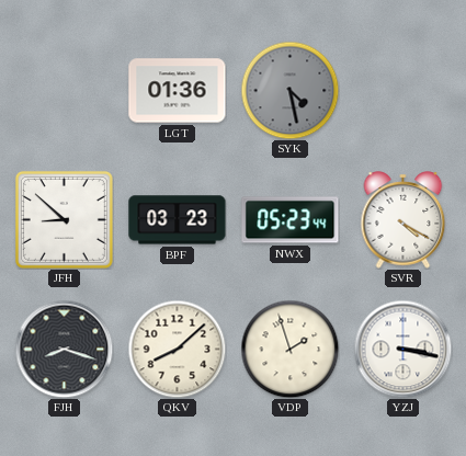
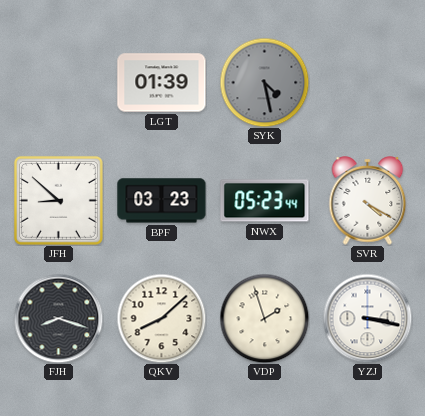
LGT: 01:36 -> 01:39 (162, 83)
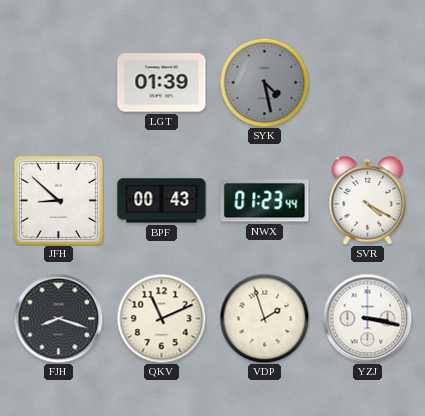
BPF: 03:23 -> 00:43 (162, 201)
NWX: 05:23 -> 01:23 (265, 201)
QKV: 8:08 -> 11:11 (161, 318)
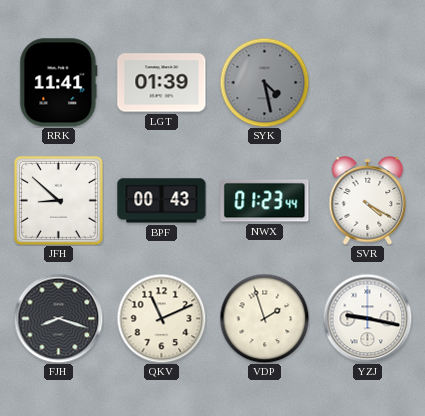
RRK: none -> 11:41 (59, 83)
YZJ: 3:17 -> 9:17 (367, 318)
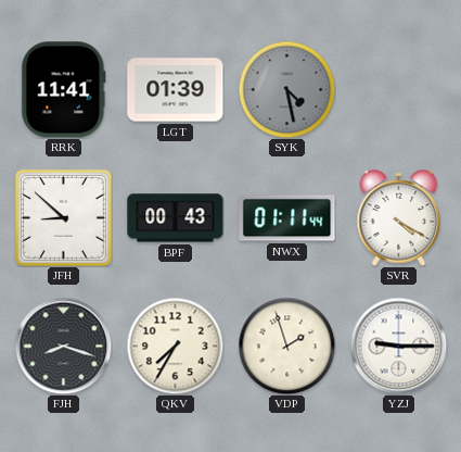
NWX: 01:23 -> 01:11 (287, 218)
QKV: 11:11 -> 7:35 (175, 346)
YZJ: 9:17 -> 9:15 (398, 346)
